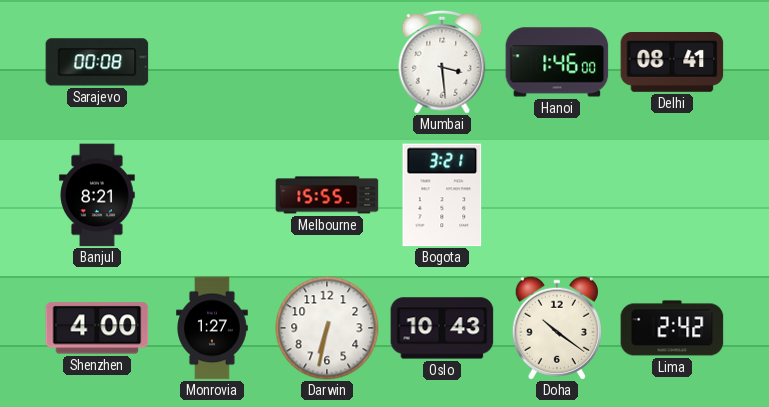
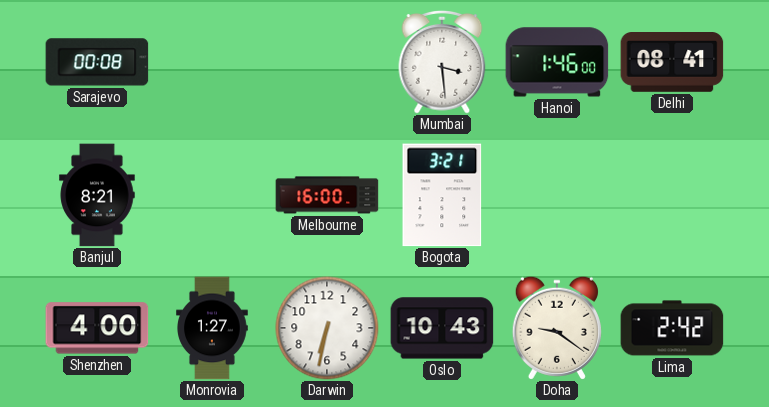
Melbourne: 15:55 -> 16:00 (327, 195)
Doha: 10:21 -> 9:21 (557, 328)
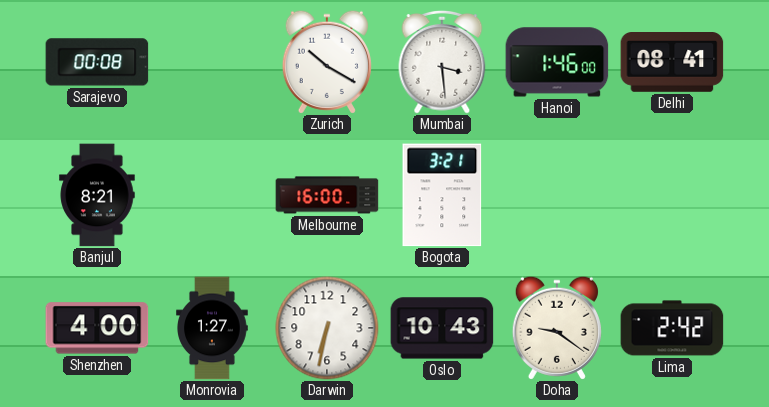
Zurich: none -> 10:20 (327, 62)
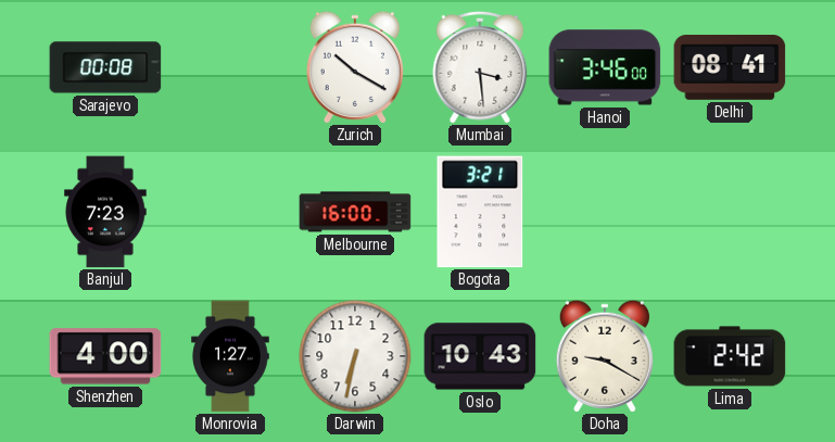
Hanoi: 1:46 -> 3:46 (605, 67)
Banjul: 8:21 -> 7:23 (105, 212)
Doha: 9:21 -> 9:20 (605, 356)
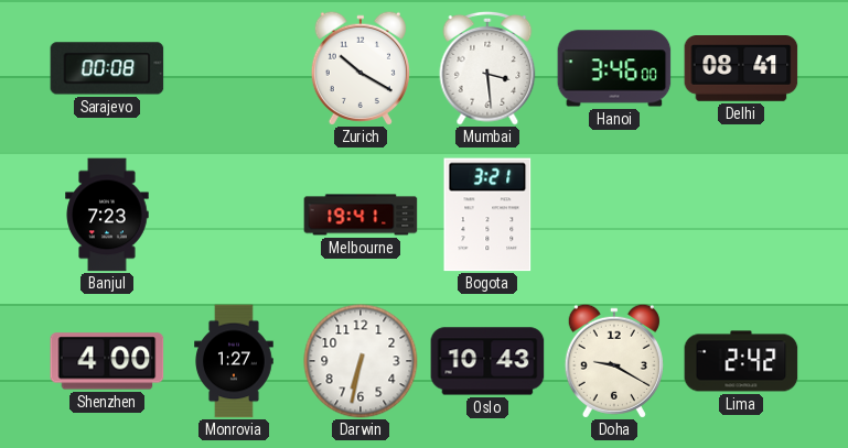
Melbourne: 16:00 -> 19:41 (361, 215)
